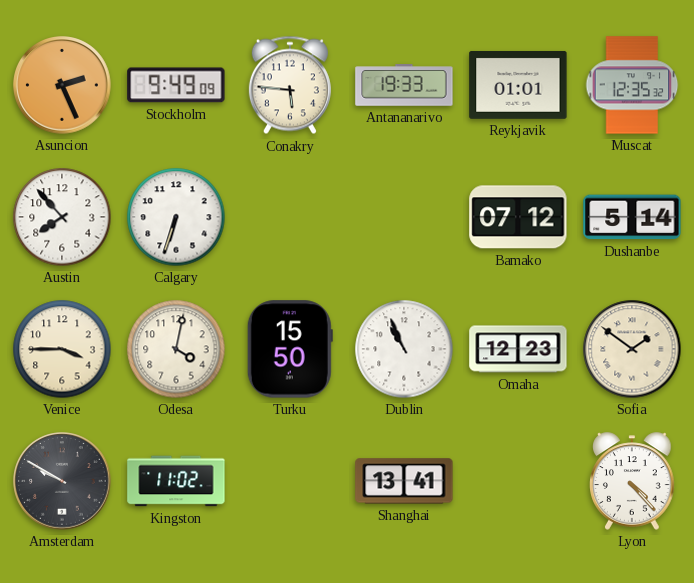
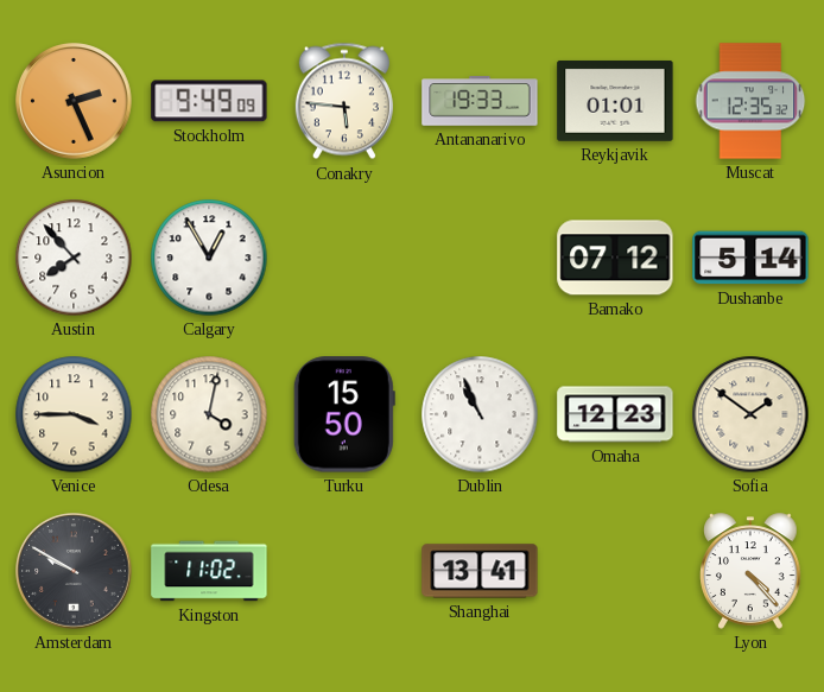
Calgary: 6:33 -> 12:55 (209, 258)
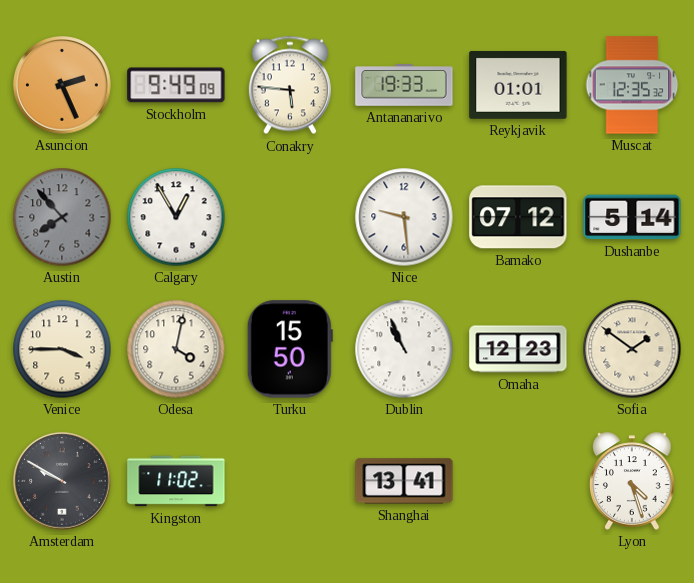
Austin dial: white -> grey (62, 217)
Nice: none -> 9:29 (404, 217)
Lyon: 4:23 -> 4:27 (632, 481)
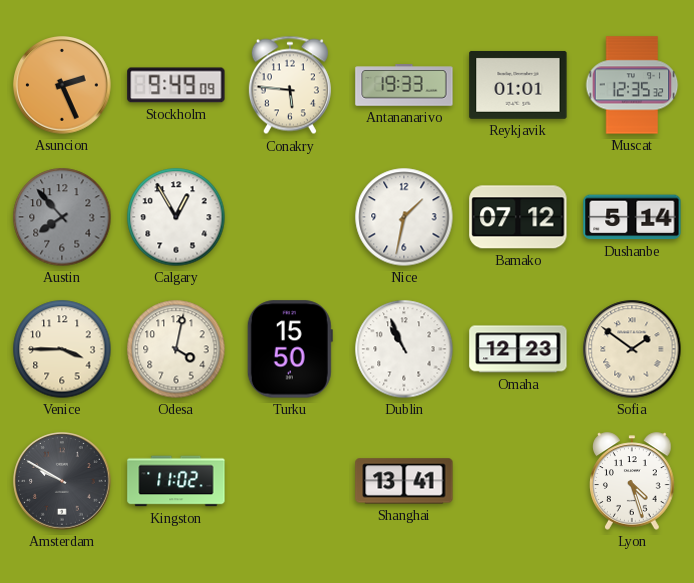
Nice: 9:29 -> 1:32 (404, 217)
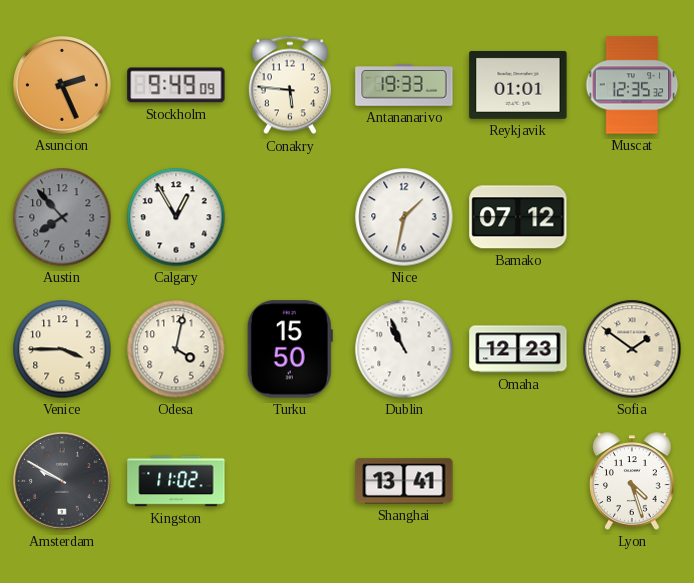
Dushanbe: 5:14 -> none (632, 217)
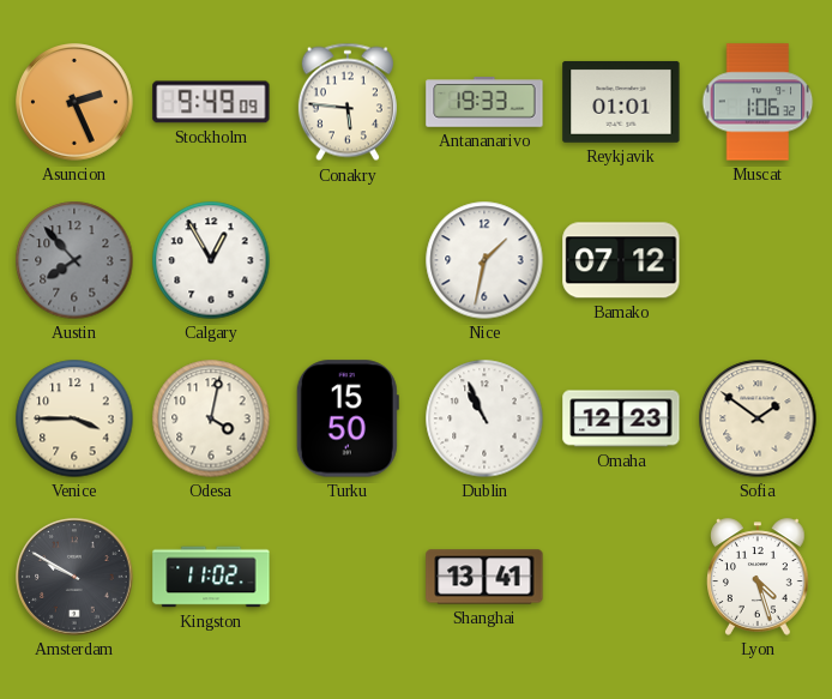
Muscat: 12:35 -> 1:06 (758, 102)
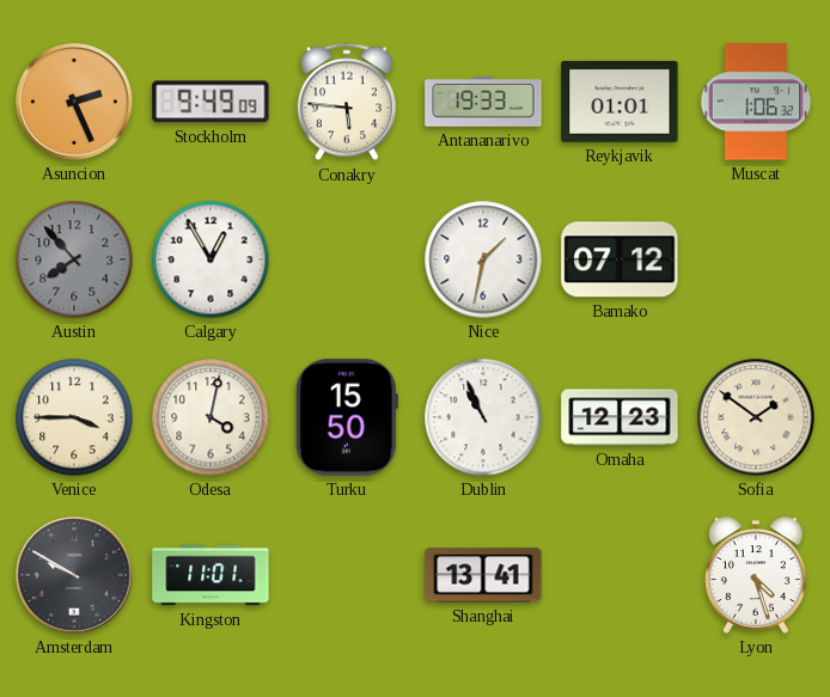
Kingston: 11:02 -> 11:01 (210, 575)
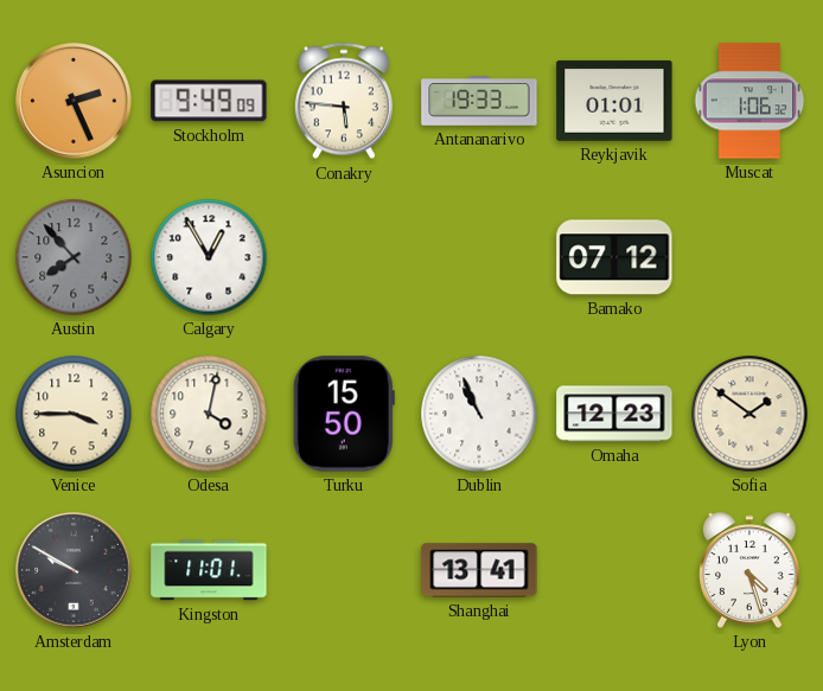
Nice: 1:32 -> none (483, 259)
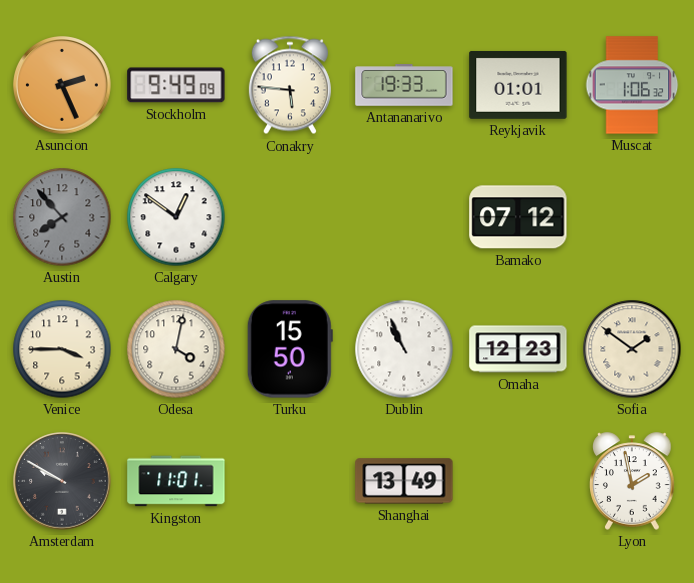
Calgary: 12:55 -> 12:51 (176, 217)
Shanghai: 13:41 -> 13:49 (404, 481)
Lyon: 4:27 -> 1:58 (632, 481)
